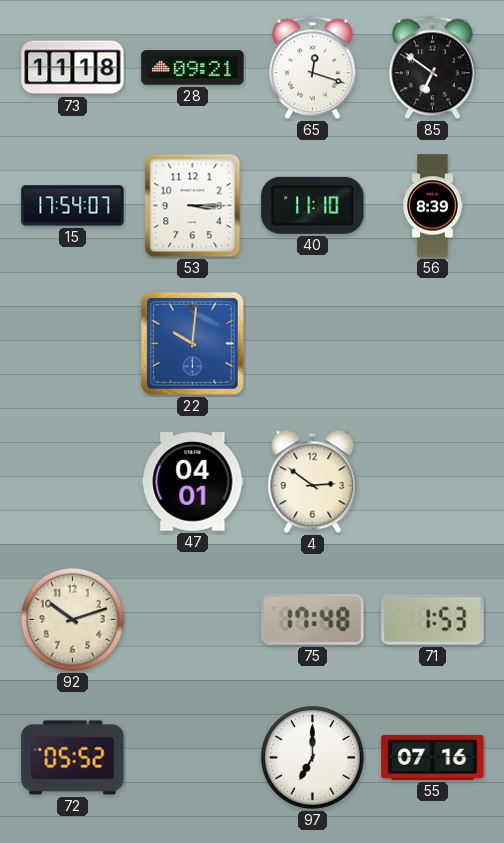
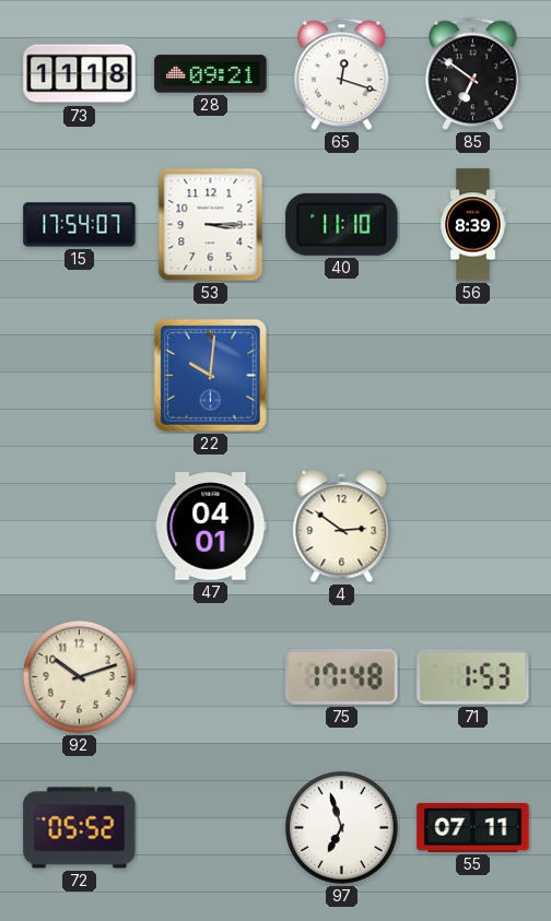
97: 7:00 -> 6:57 (341, 827)
55: 07:16 -> 07:11 (473, 827)
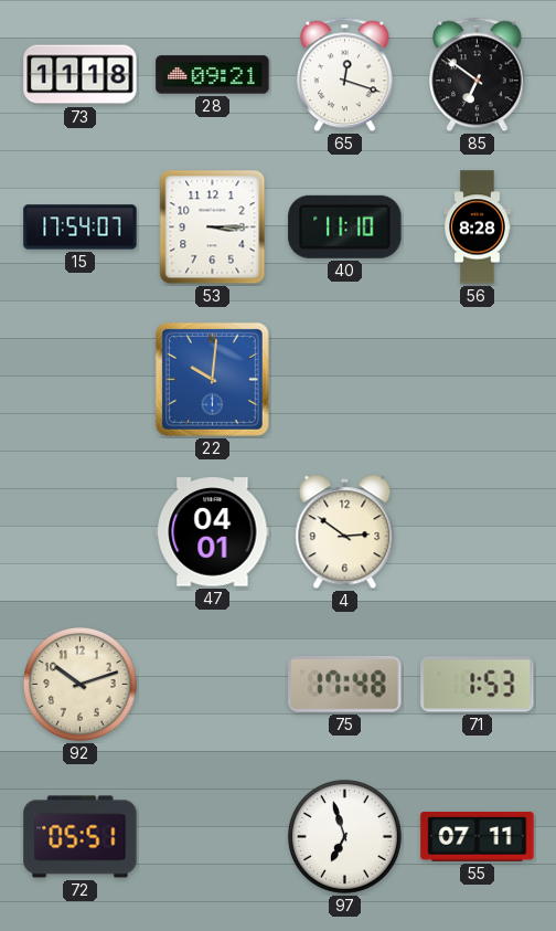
56: 8:39 -> 8:28 (478, 228)
72: 05:52 -> 05:51 (81, 837)
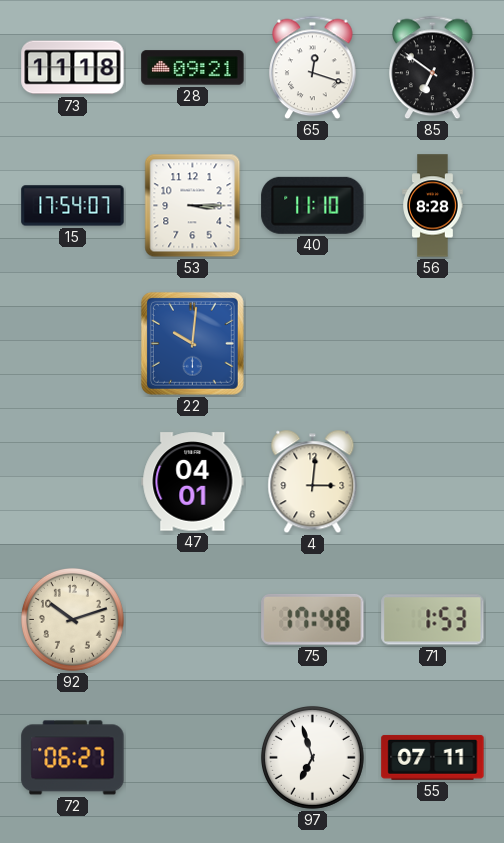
4: 2:51 -> 3:01 (313, 482)
72: 05:51 -> 06:27 (73, 758)
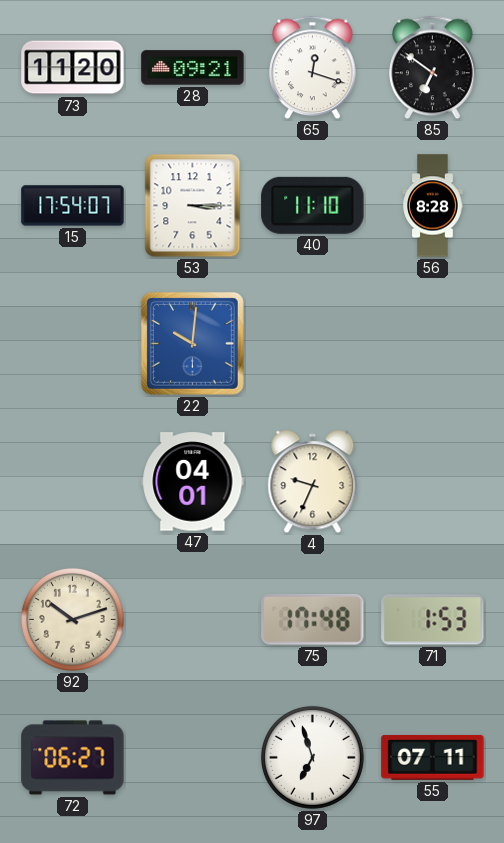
73: 11:18 -> 11:20 (73, 68)
4: 3:01 -> 9:34 (313, 482)
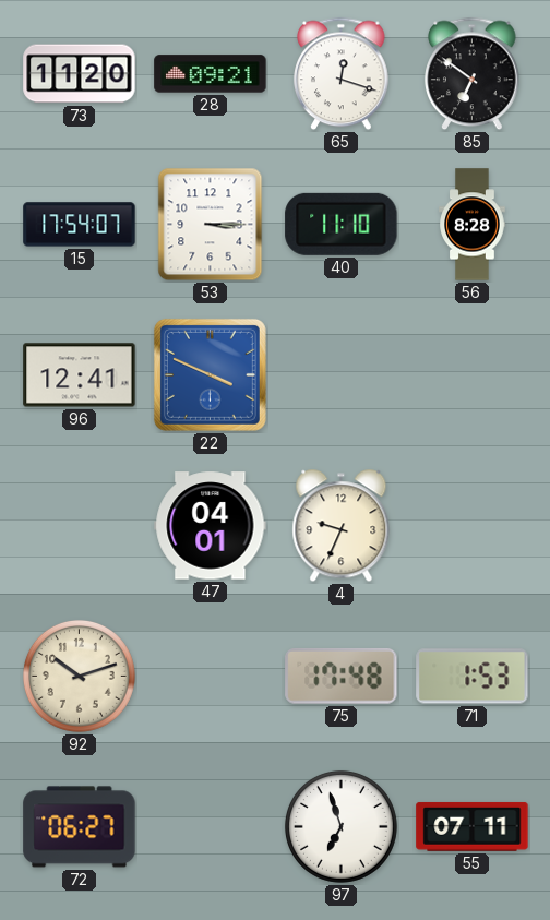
96: none -> 12:41 (80, 375)
22: 10:01 -> 3:49 (210, 374)
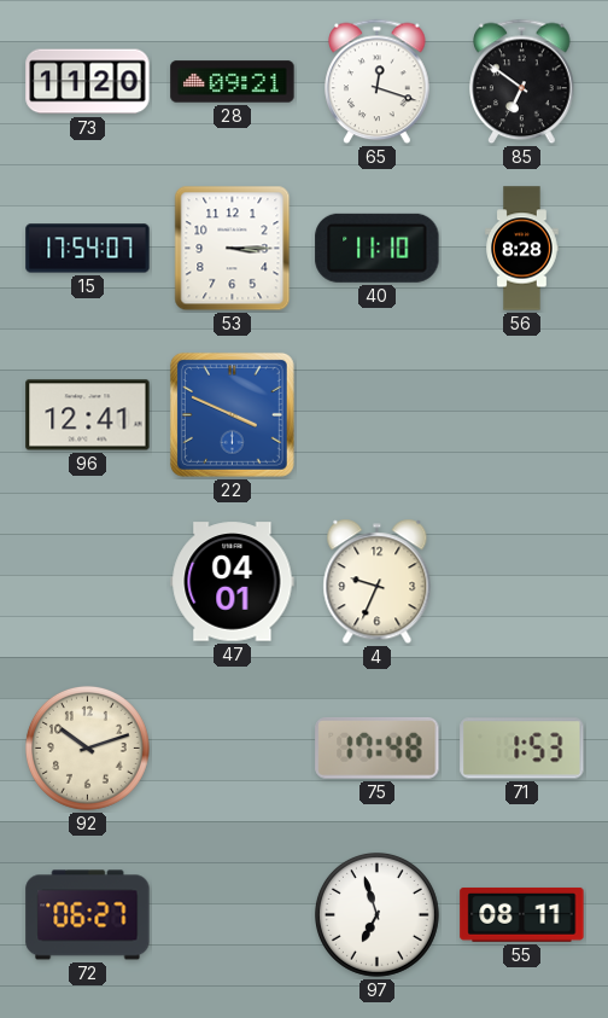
55: 07:11 -> 08:11 (522, 914)
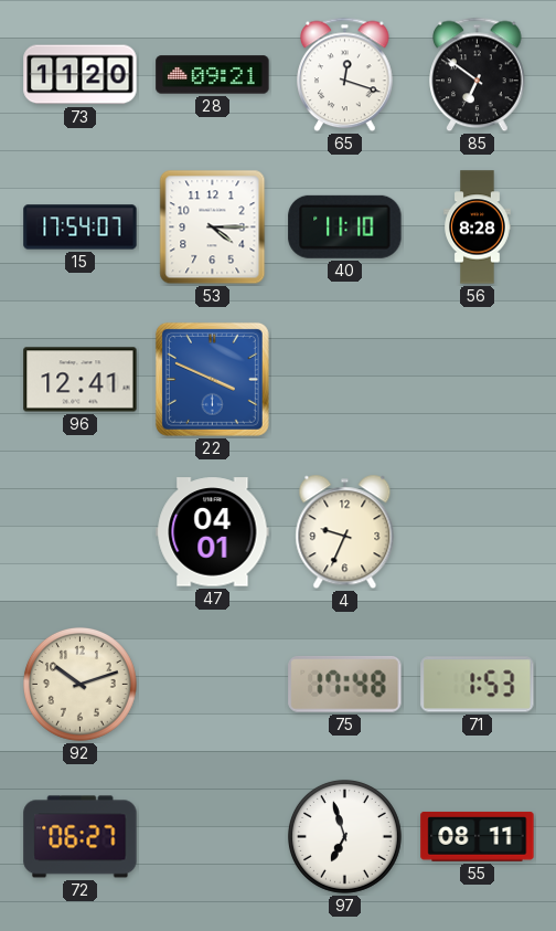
53: 3:15 -> 4:15 (213, 228)
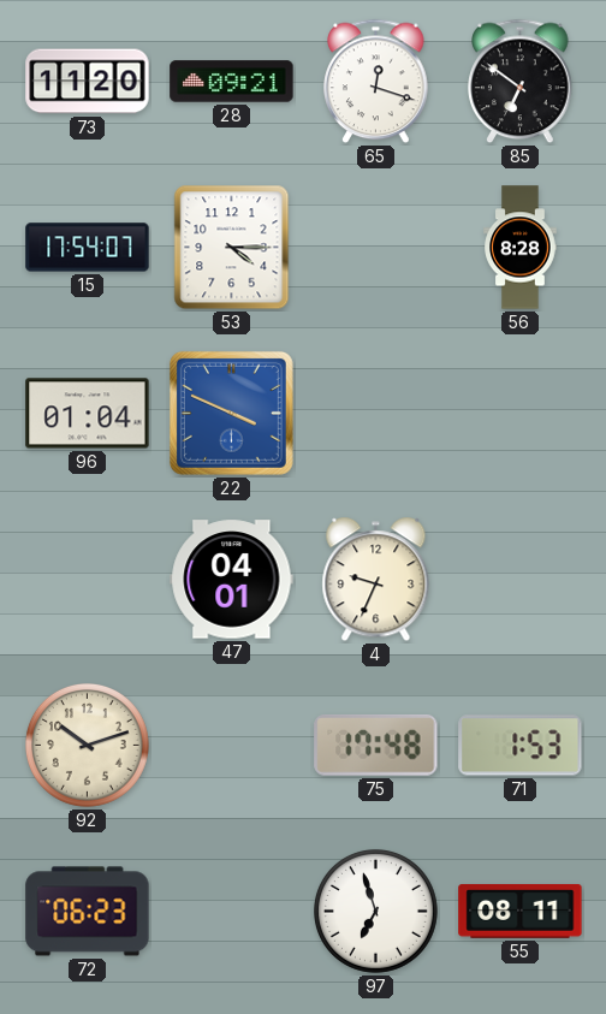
40: 11:10 -> none (345, 226)
96: 12:41 -> 01:04 (88, 414)
72: 06:27 -> 06:23 (88, 912)
